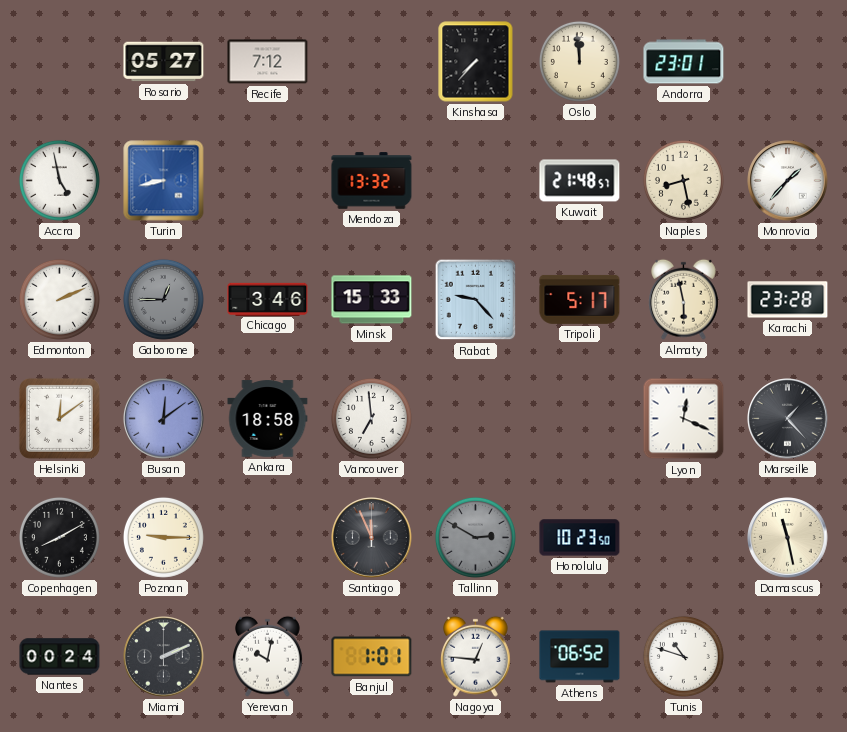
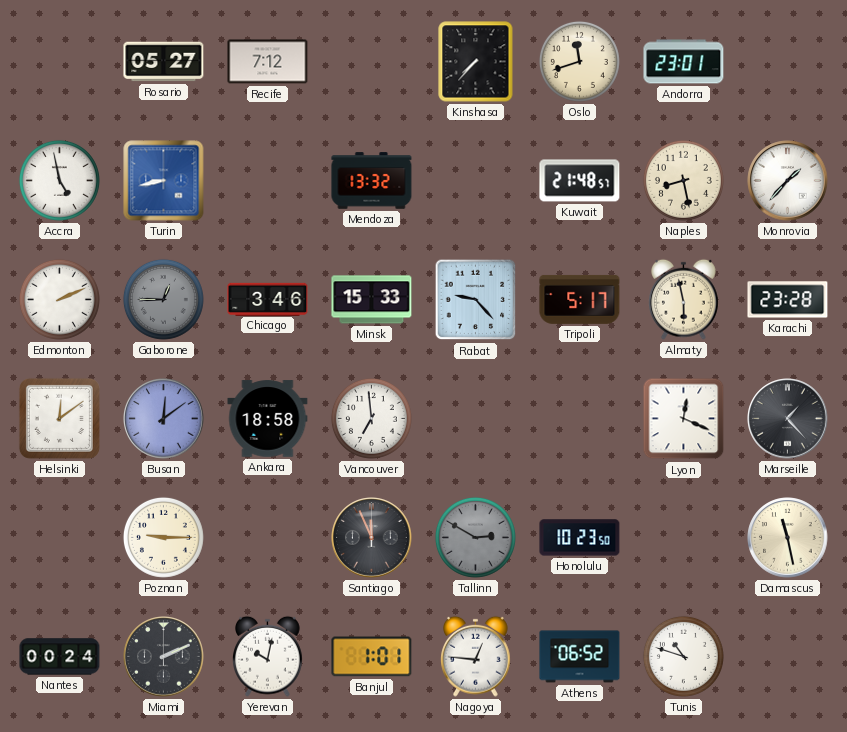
Oslo: 11:59 -> 11:42 (579, 61)
Copenhagen: 8:10 -> none (59, 537)
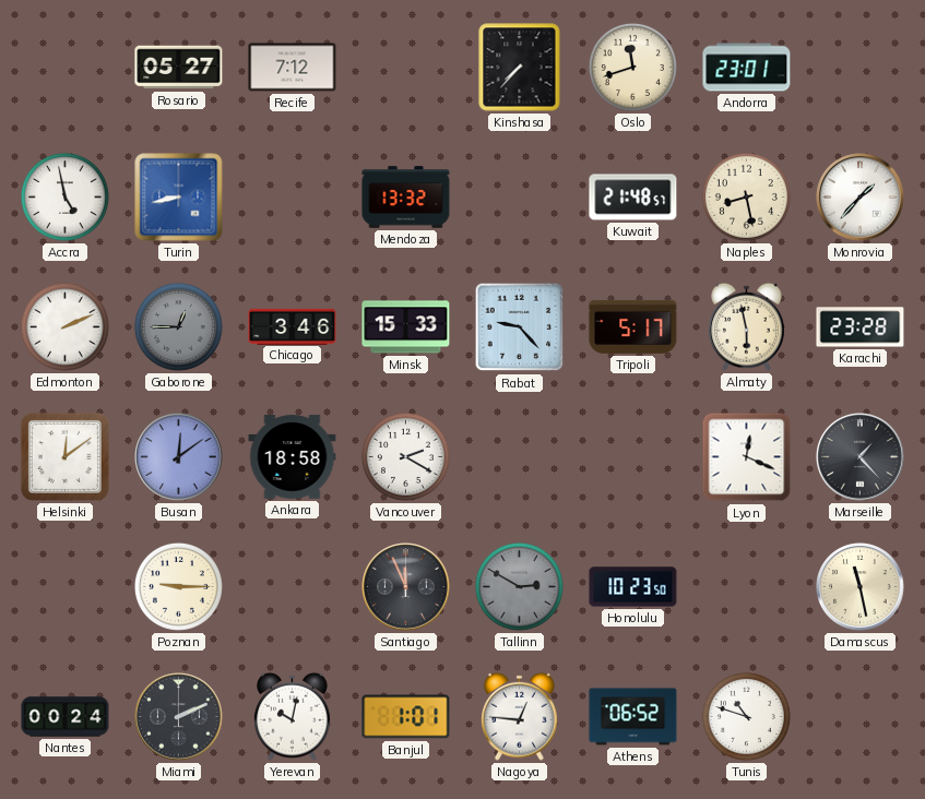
Vancouver: 6:59 -> 2:20 (405, 456)
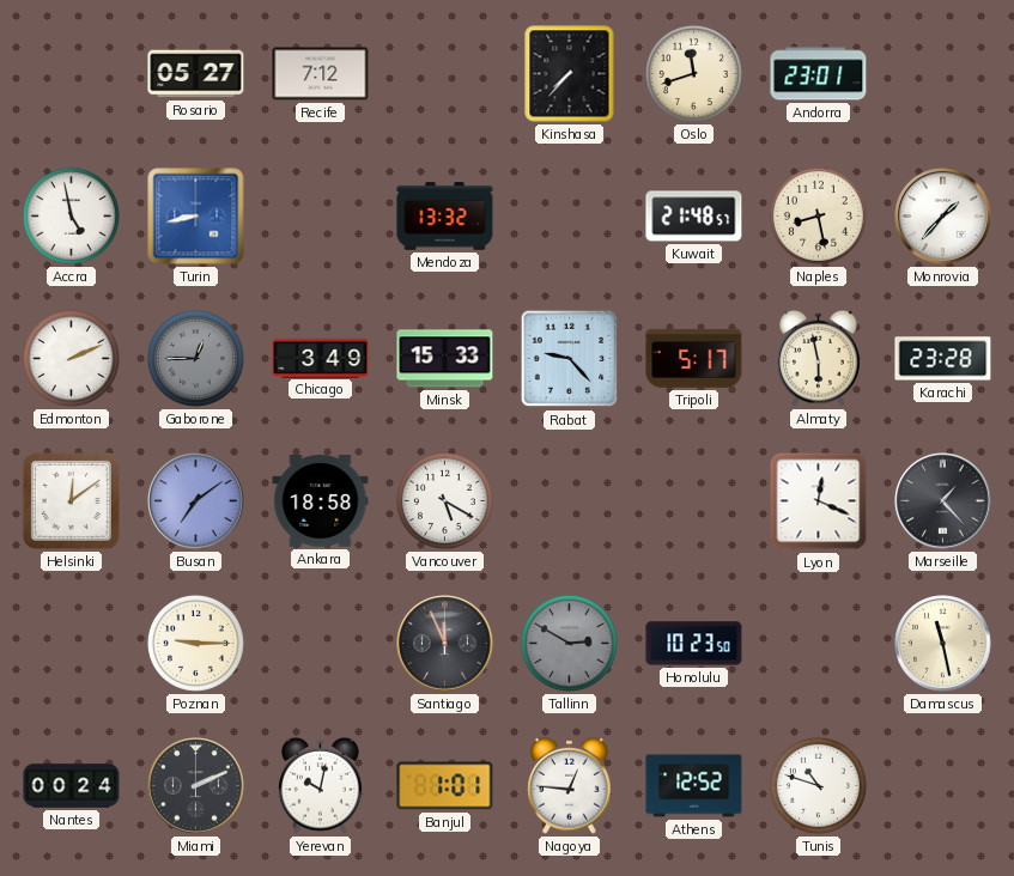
Chicago: 3:46 -> 3:49 (321, 358)
Busan: 12:09 -> 7:09 (196, 501)
Vancouver: 2:20 -> 5:20 (444, 500)
Athens: 06:52 -> 12:52 (694, 786)
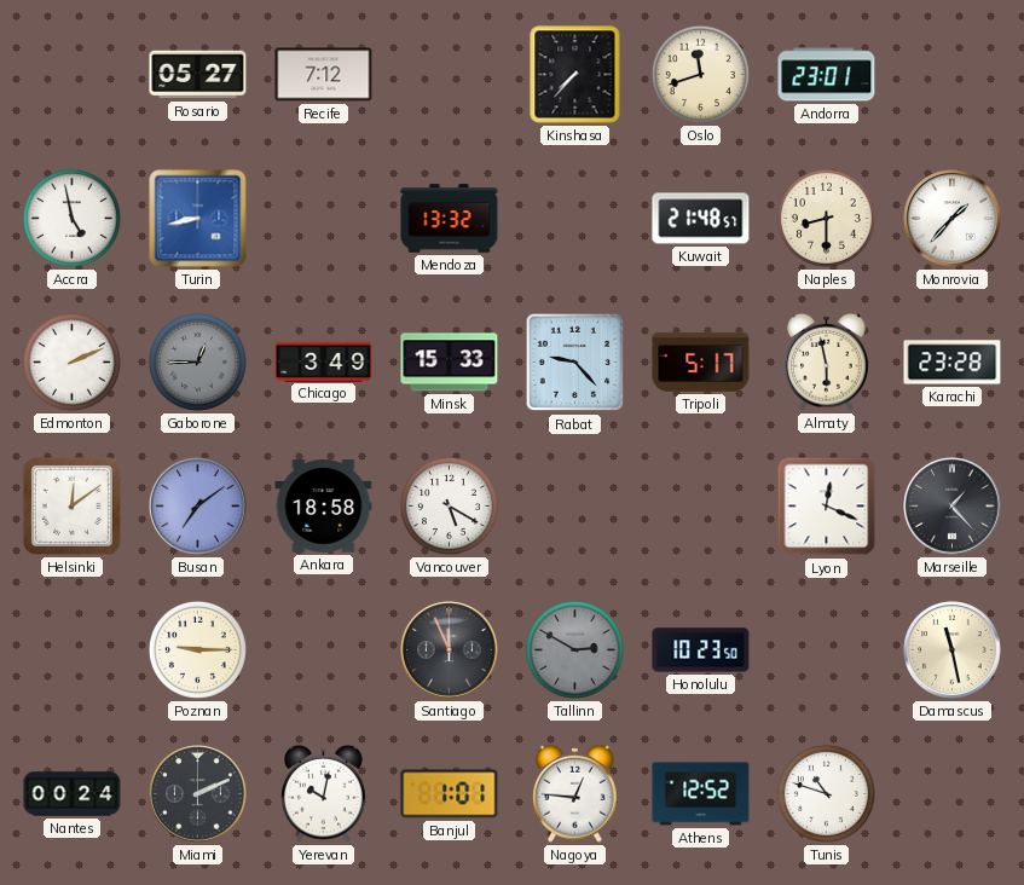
Naples: 8:28 -> 8:30 (826, 218)
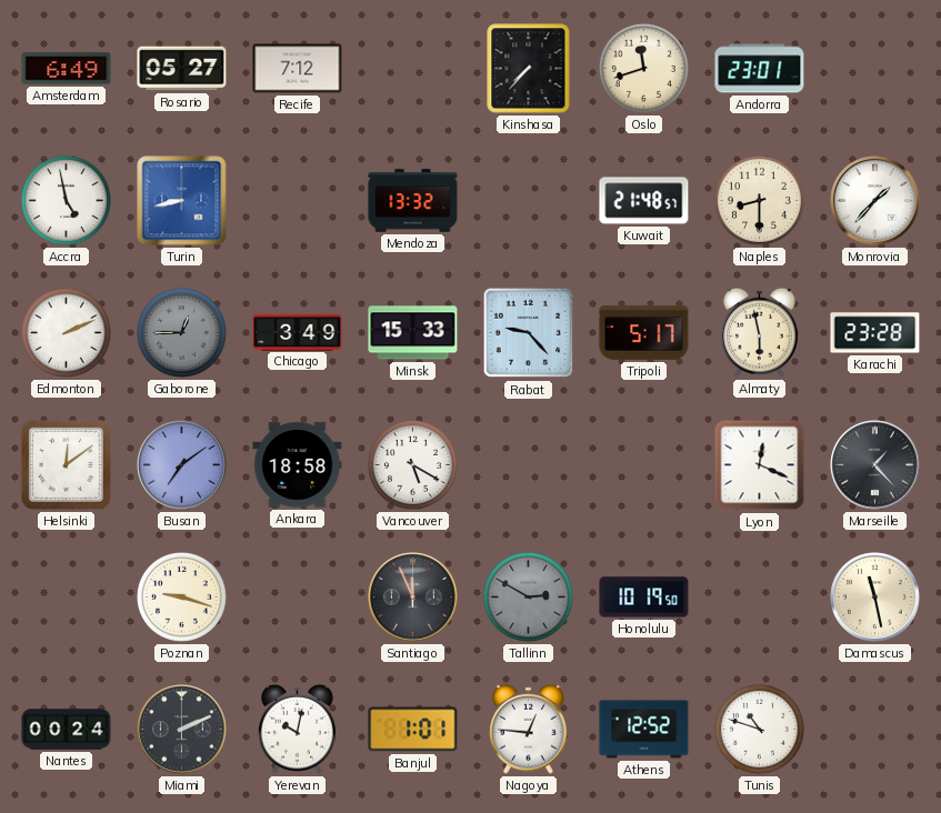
Amsterdam: none -> 6:49 (67, 69)
Poznan: 9:15 -> 9:18 (181, 596)
Honolulu: 10:23 -> 10:19 (644, 598)
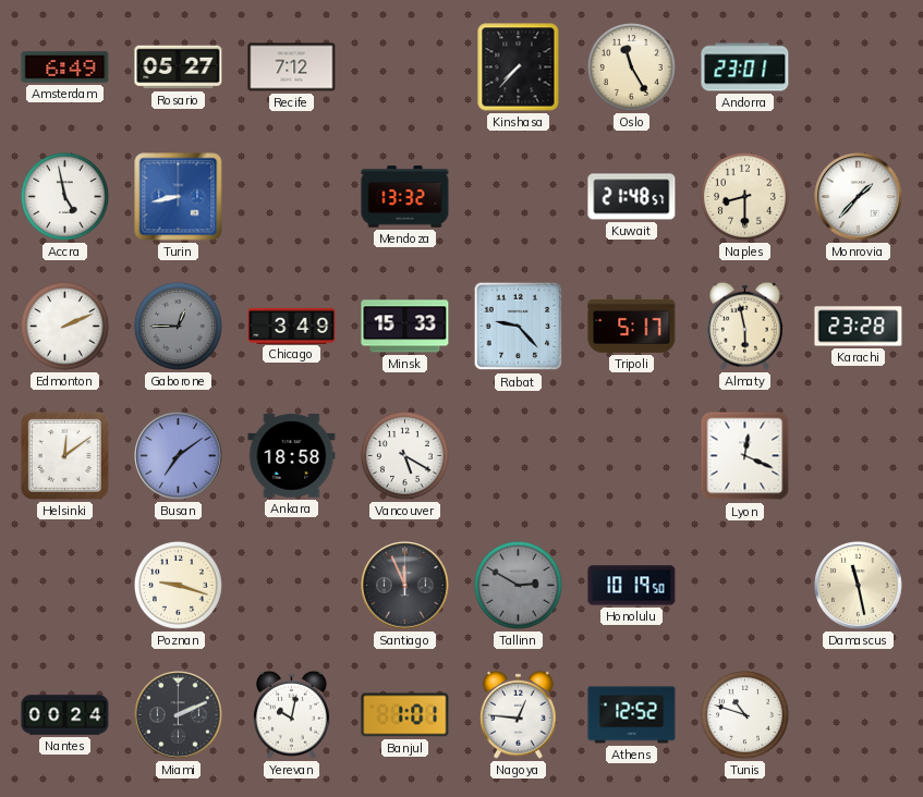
Oslo: 11:42 -> 11:25 (631, 66)
Marseille: 1:23 -> none (875, 465)
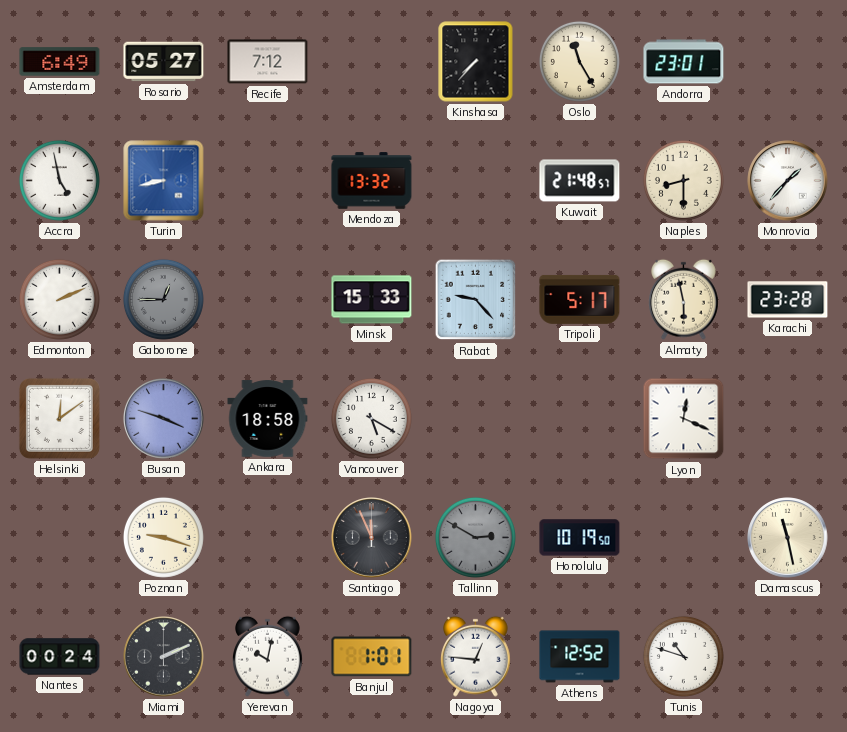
Chicago: 3:49 -> none (292, 326)
Busan: 7:09 -> 3:48 (164, 419)
